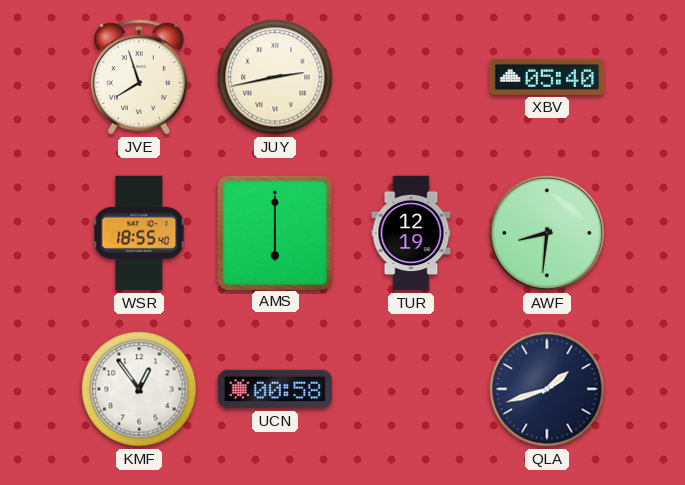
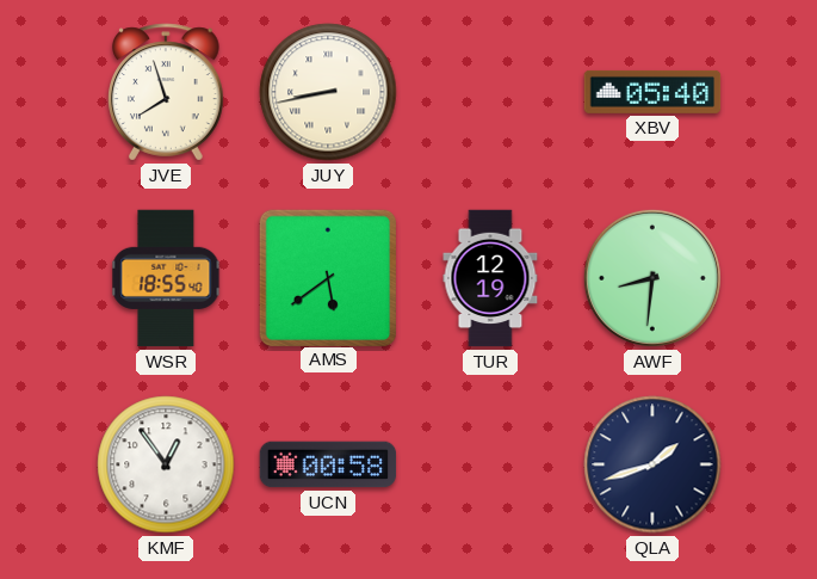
JUY: 2:43 -> 8:43 (328, 92)
AMS: 6:00 -> 5:39 (327, 277)
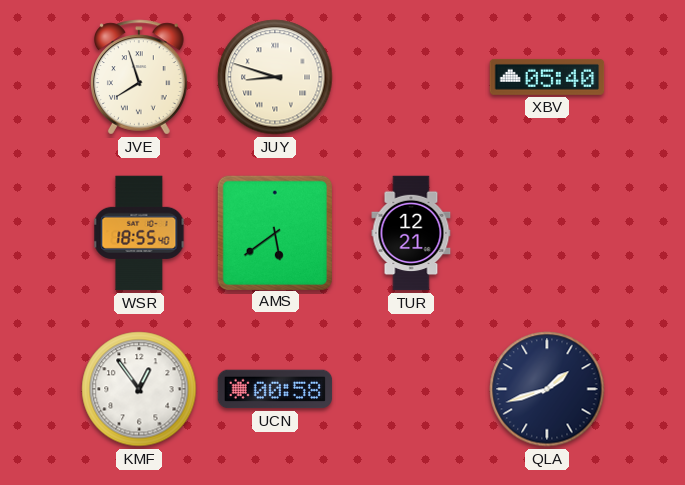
JUY: 8:43 -> 8:48 (275, 77)
TUR: 12:19 -> 12:21 (411, 233)
AWF: 8:31 -> none (652, 278)
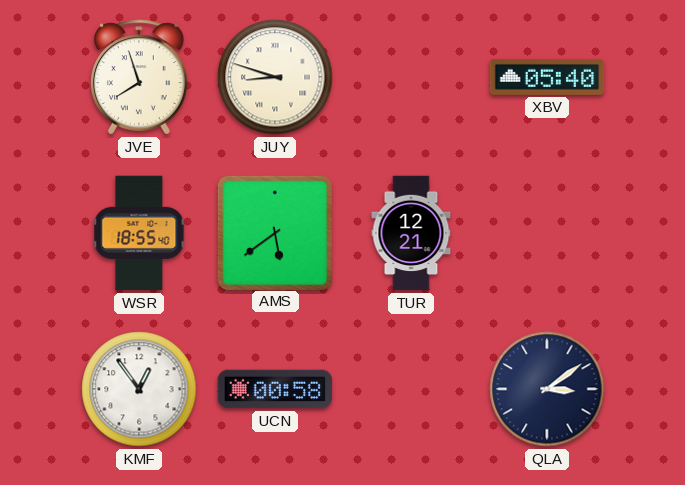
QLA: 1:42 -> 3:09 (547, 389)
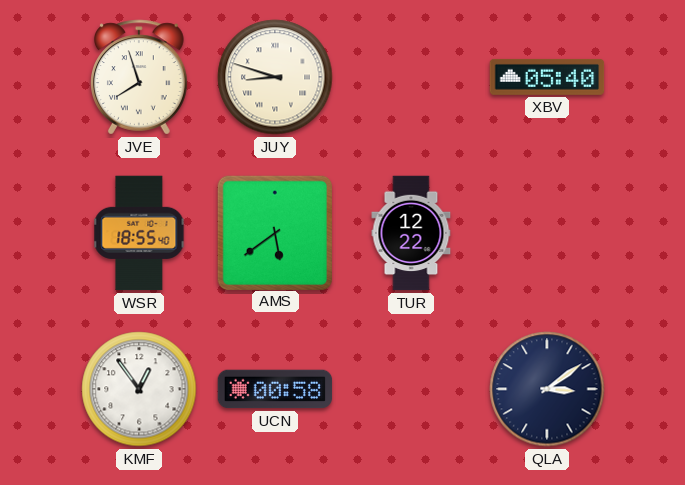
TUR: 12:21 -> 12:22 (411, 233)
